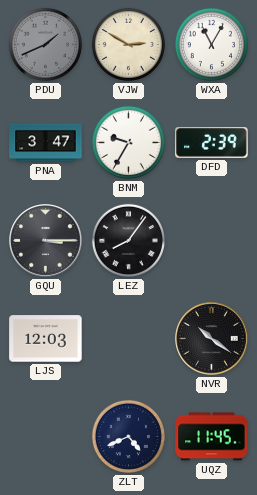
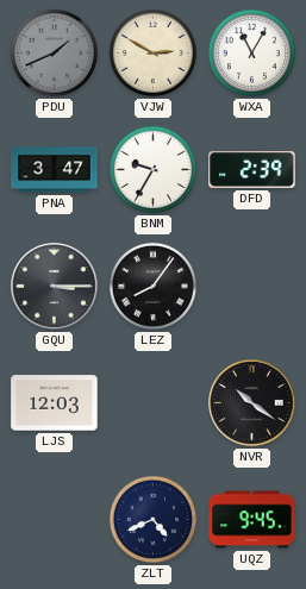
UQZ: 11:45 -> 9:45 (252, 520)
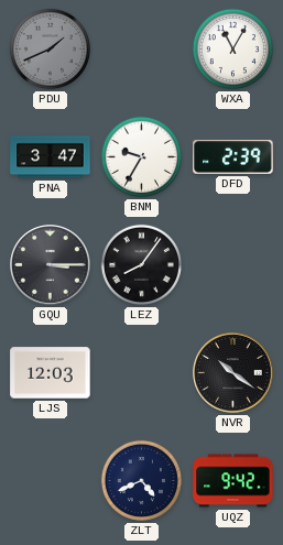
VJW: 2:50 -> none (152, 52)
UQZ: 9:45 -> 9:42 (233, 481)
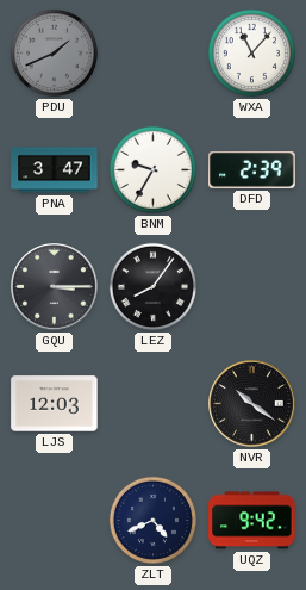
WXA: 11:05 -> 11:07 (251, 52)
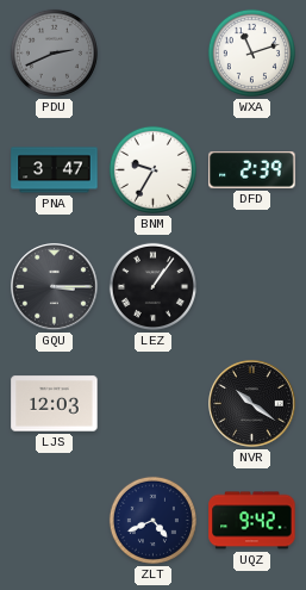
PDU: 1:41 -> 2:41 (54, 52)
WXA: 11:07 -> 11:12 (251, 52)
LEZ: 8:06 -> 1:06 (152, 286)
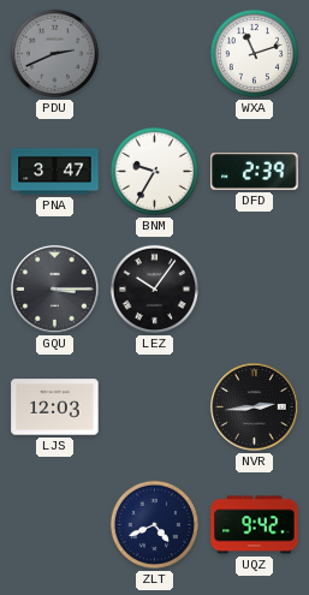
LEZ: 1:06 -> 10:06 (154, 288)
NVR: 10:21 -> 2:44 (255, 407)
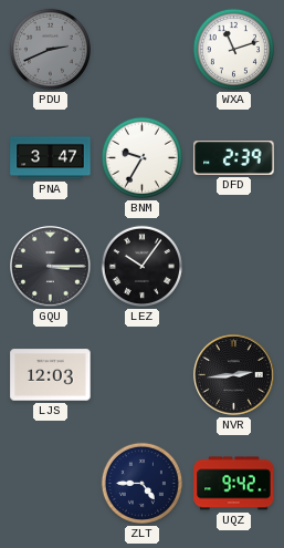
ZLT: 4:41 -> 4:45 (141, 483)
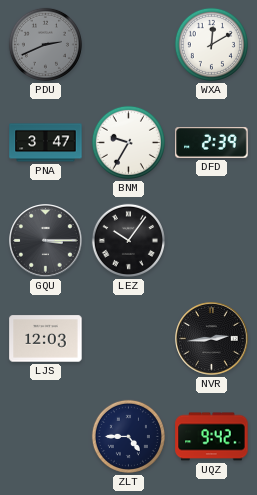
WXA: 11:12 -> 12:10 (211, 44)
